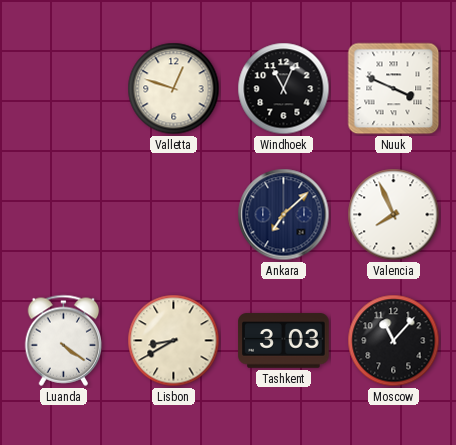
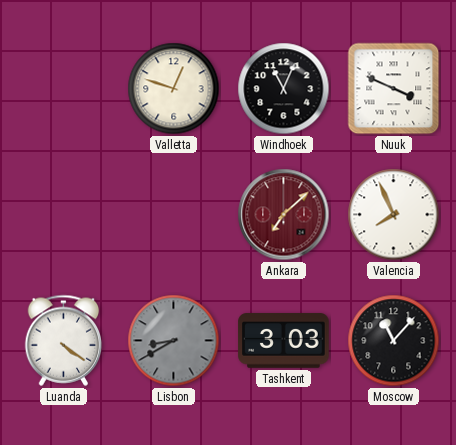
Ankara dial: navy -> burgundy (284, 215)
Lisbon dial: cream -> grey (174, 341)
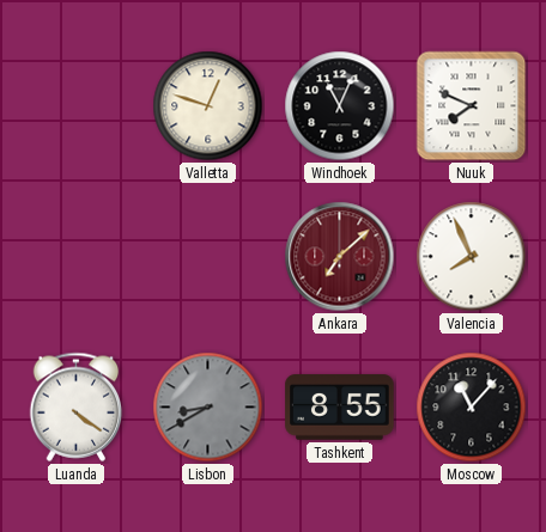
Nuuk: 3:49 -> 7:49 (472, 106)
Tashkent: 3:03 -> 8:55 (340, 408)
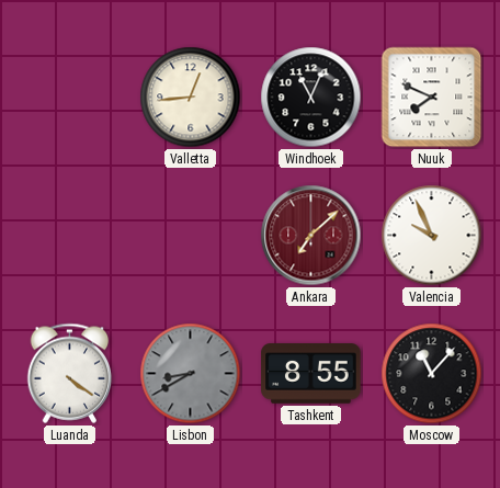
Valletta: 12:48 -> 12:44 (191, 98)
Valencia: 7:56 -> 9:56 (432, 236)
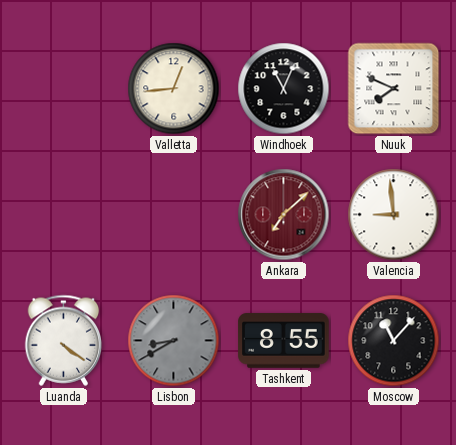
Valencia: 9:56 -> 8:59 (394, 215)
